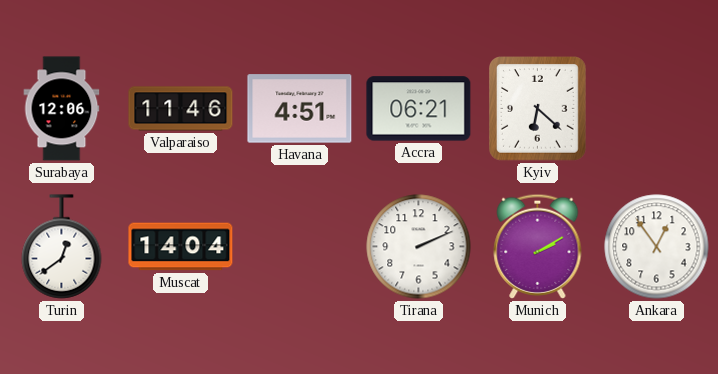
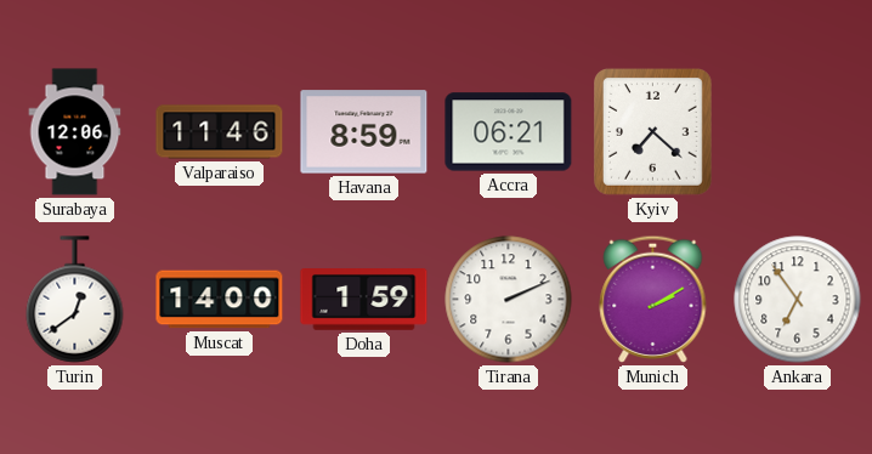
Havana: 4:51 -> 8:59 (364, 132)
Kyiv: 6:22 -> 7:22 (653, 132)
Muscat: 14:04 -> 14:00 (220, 300)
Doha: none -> 1:59 (364, 300)
Ankara: 12:54 -> 6:54 (798, 300)
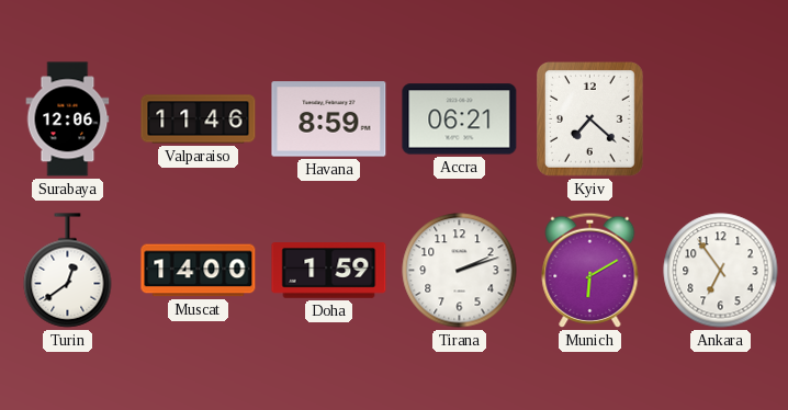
Tirana: 2:11 -> 2:12 (460, 271)
Munich: 2:10 -> 6:10 (590, 270)
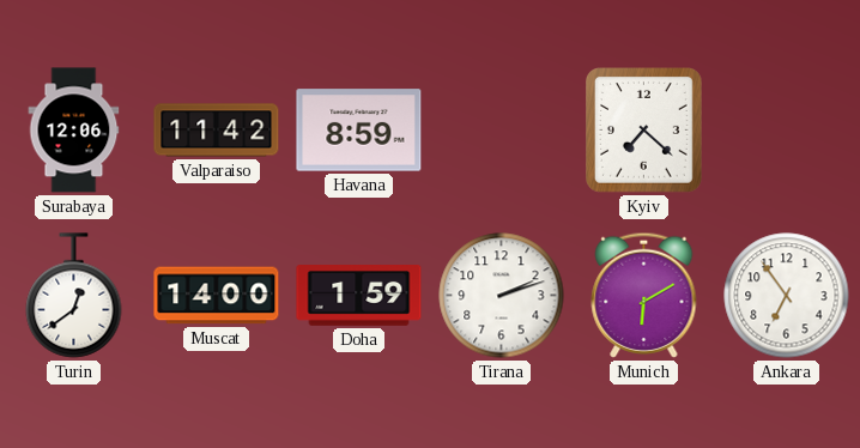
Valparaiso: 11:46 -> 11:42 (217, 131)
Accra: 06:21 -> none (460, 119)
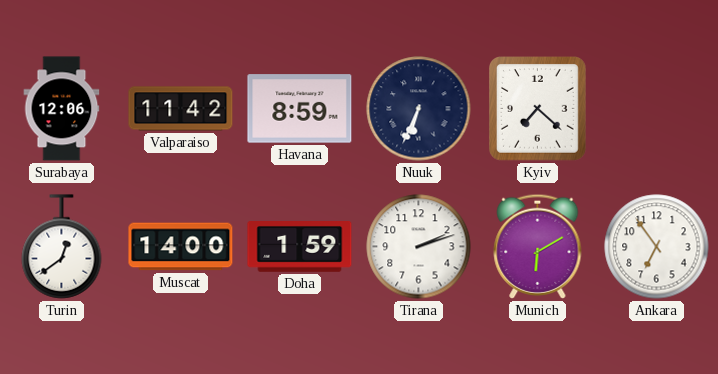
Nuuk: none -> 6:34 (419, 109)
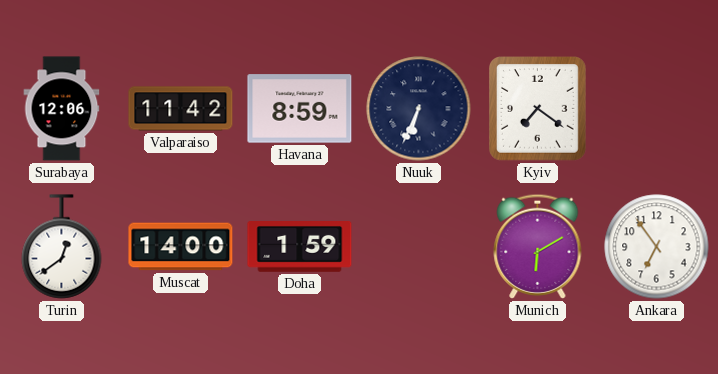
Kyiv: 7:22 -> 7:21 (538, 109)
Tirana: 2:12 -> none (419, 247)
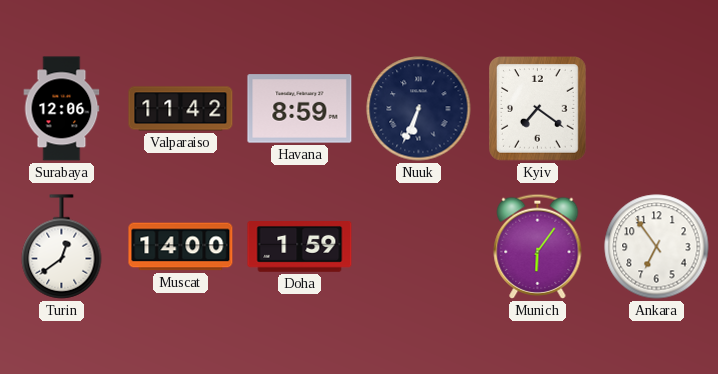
Munich: 6:10 -> 6:06 (538, 246)
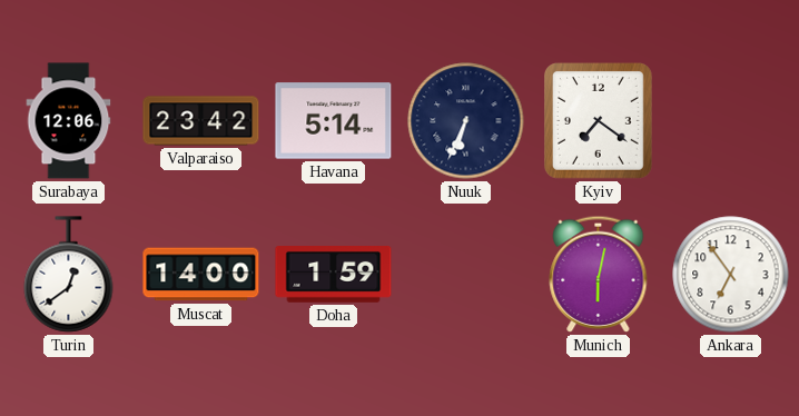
Valparaiso: 11:42 -> 23:42 (201, 121)
Havana: 8:59 -> 5:14 (334, 121)
Munich: 6:06 -> 6:02 (599, 274)
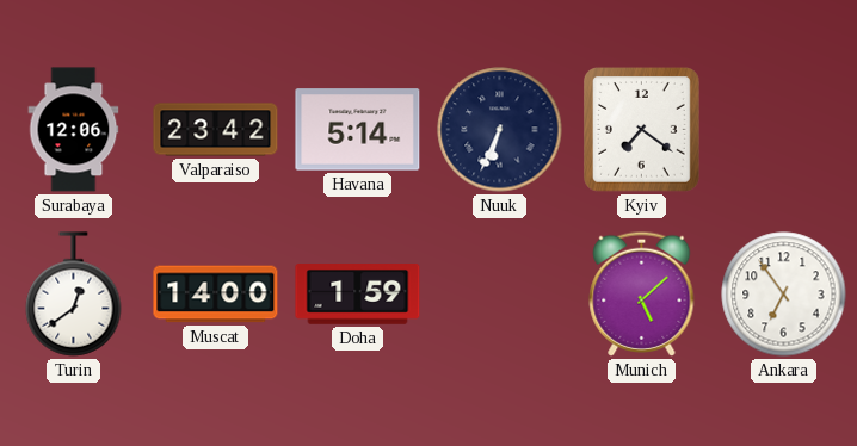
Munich: 6:02 -> 5:08 (642, 293)
